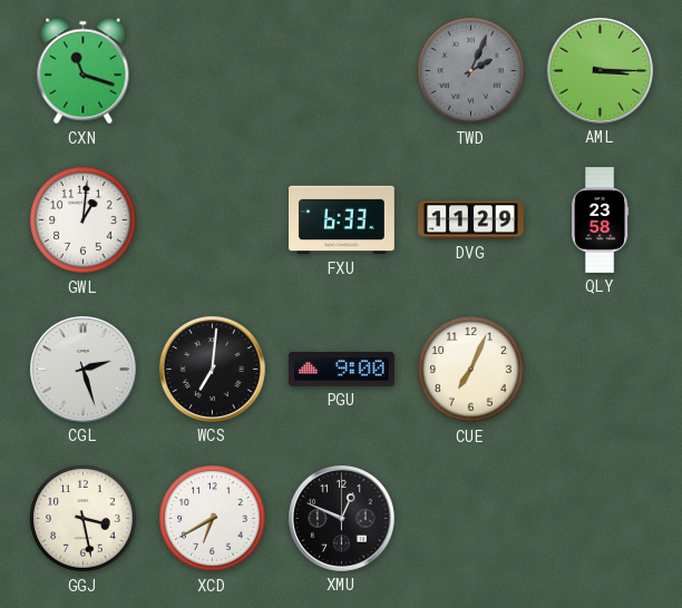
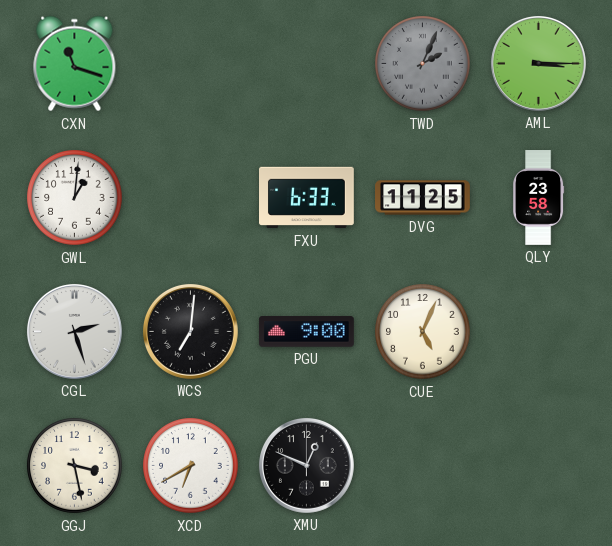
DVG: 11:29 -> 11:25 (423, 198)
CUE: 7:04 -> 5:04 (423, 332)
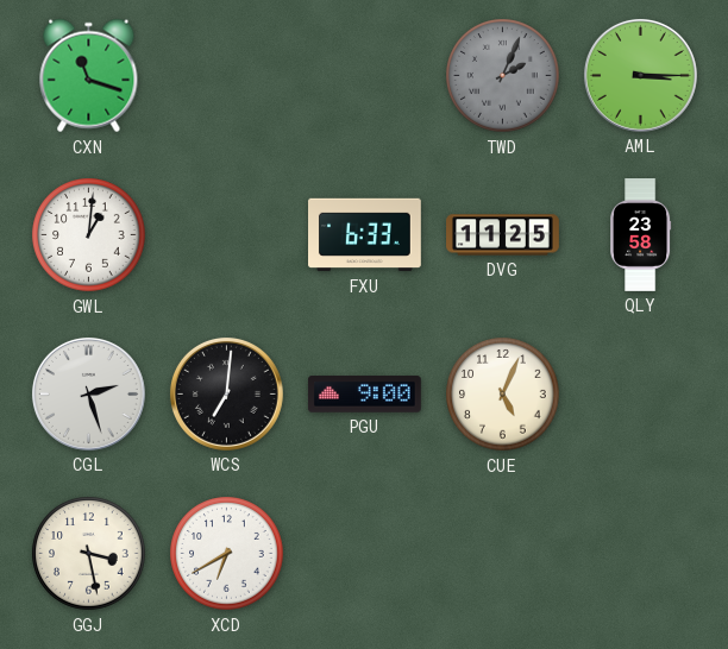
XMU: 12:49 -> none (306, 465)
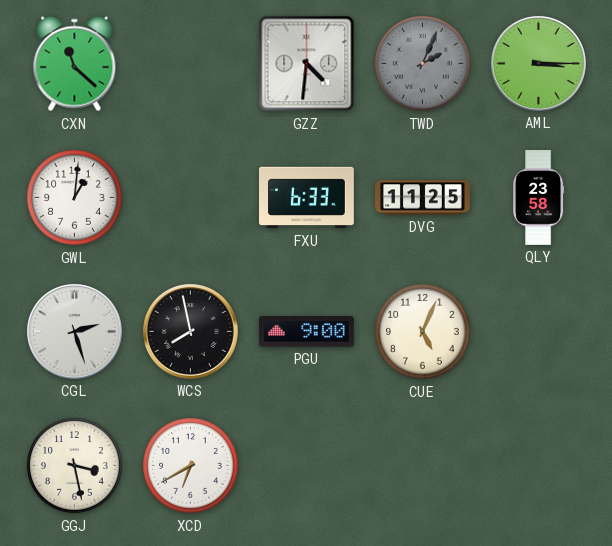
CXN: 11:18 -> 11:22 (75, 64)
GZZ: none -> 4:31 (307, 64)
WCS: 7:01 -> 7:58 (190, 331)
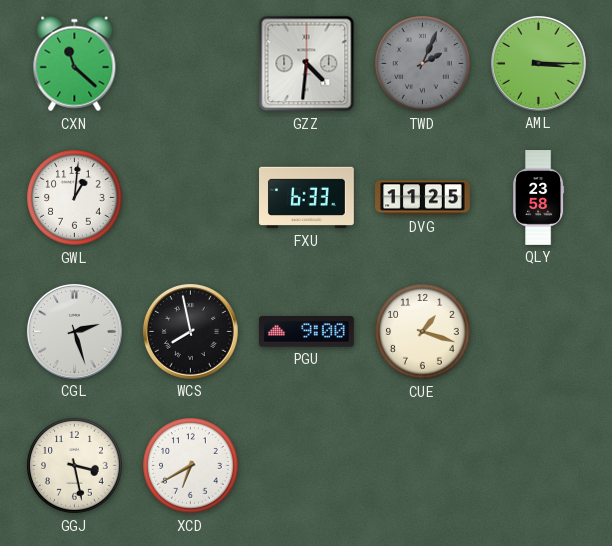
CUE: 5:04 -> 1:18 (423, 332)
